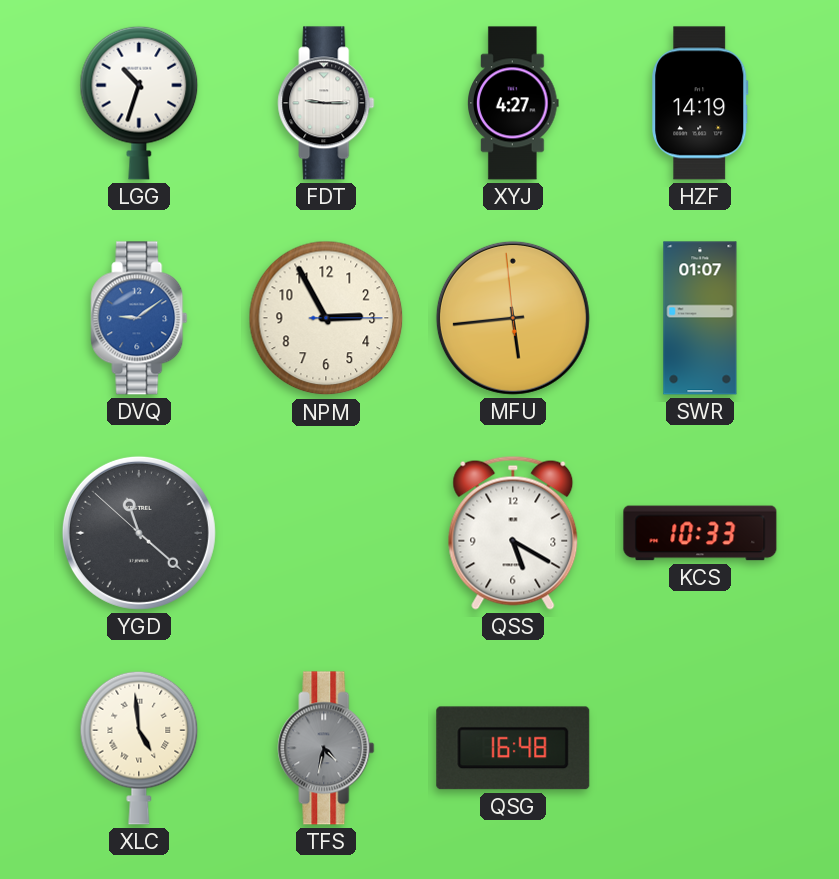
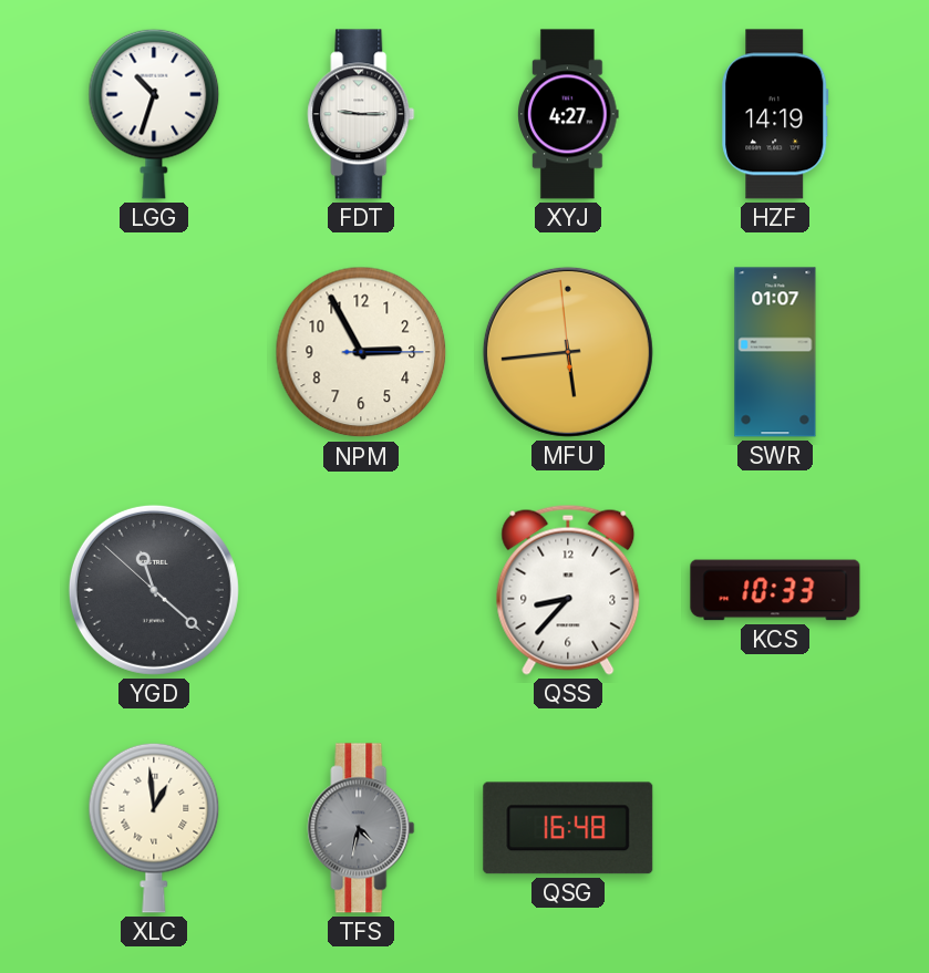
DVQ: 9:09 -> none (139, 318)
QSS: 5:20 -> 8:37 (568, 590)
XLC: 4:59 -> 12:59 (154, 828)
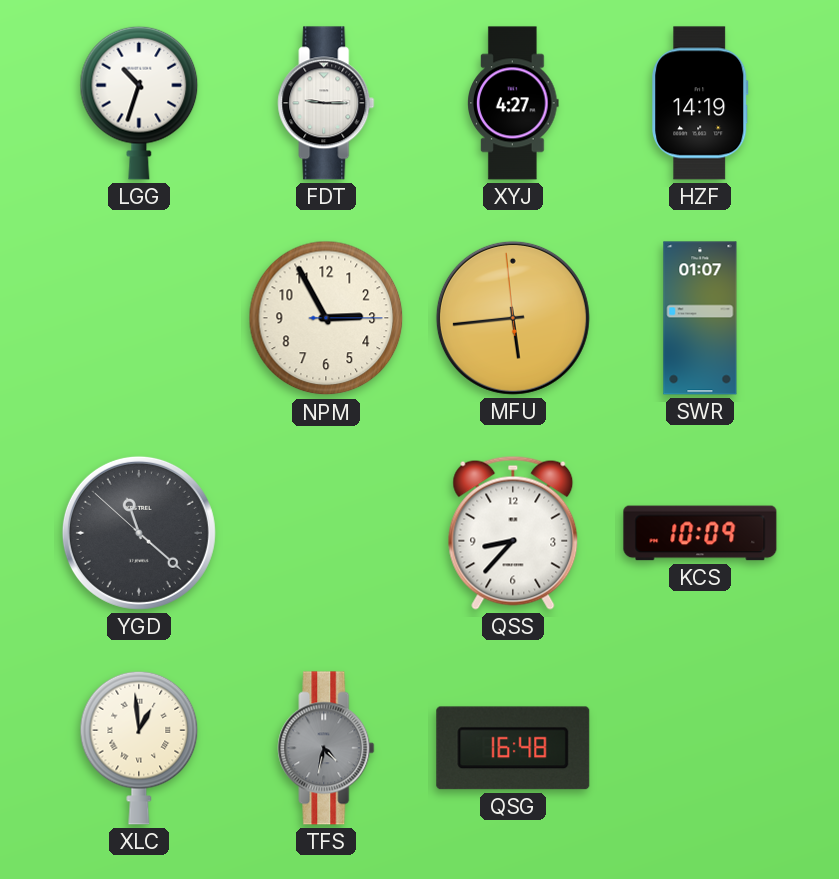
KCS: 10:33 -> 10:09 (700, 533)
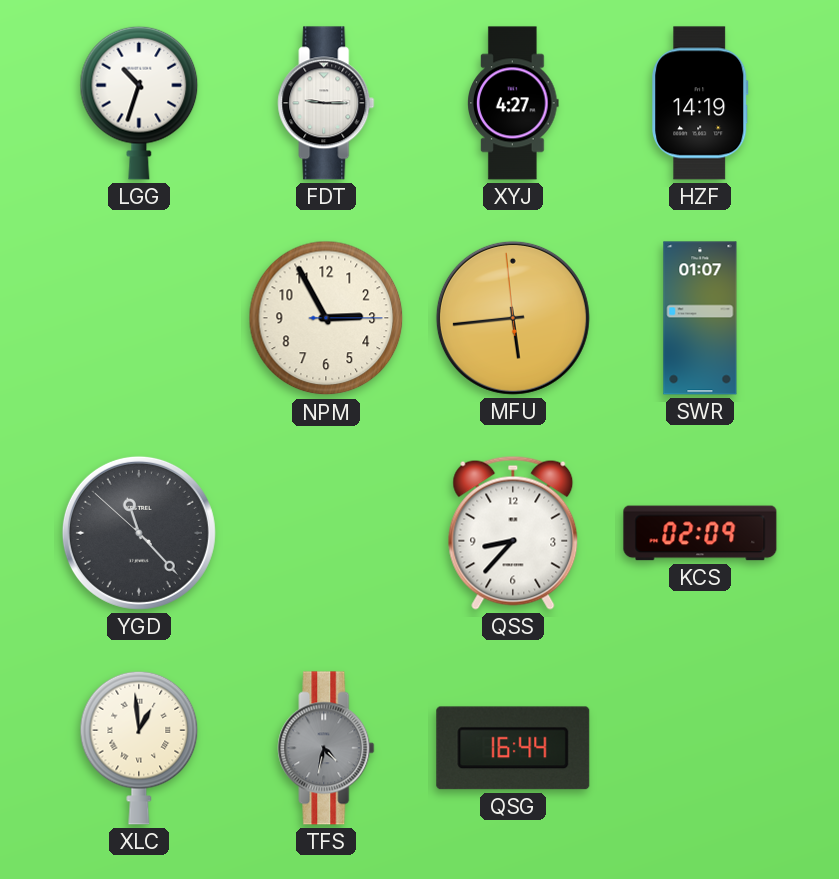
YGD: 11:21 -> 11:22 (139, 533)
KCS: 10:09 -> 02:09 (700, 533)
QSG: 16:48 -> 16:44 (513, 748)
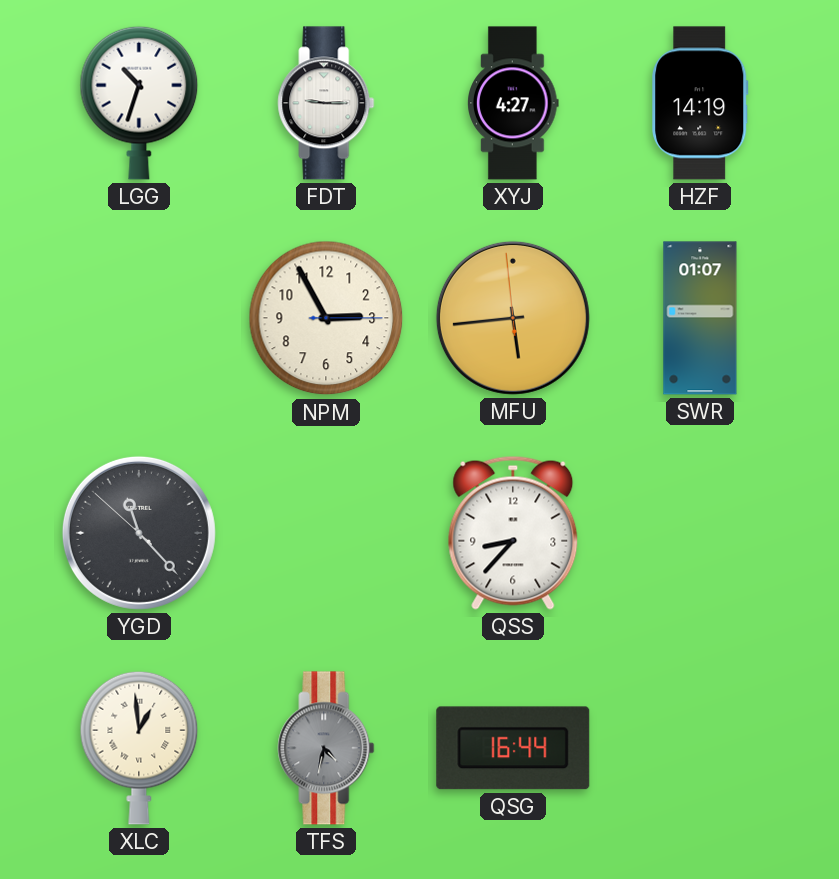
KCS: 02:09 -> none (700, 533)
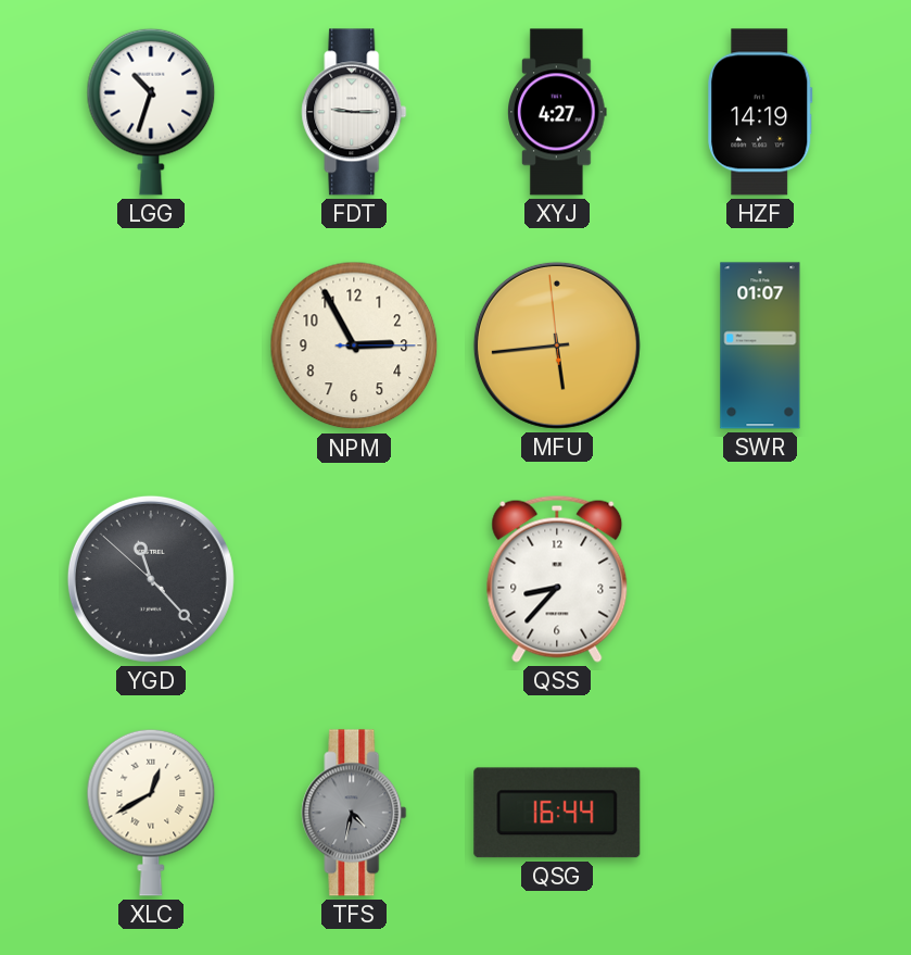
XLC: 12:59 -> 12:40 (151, 813)
